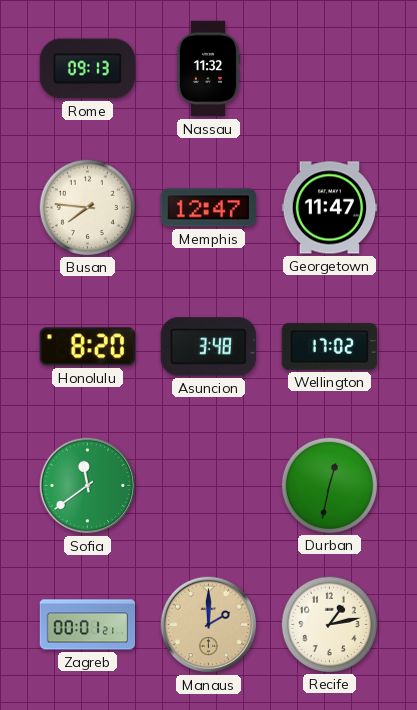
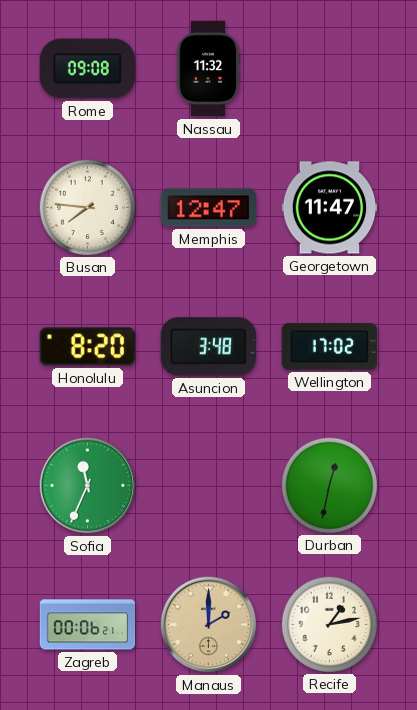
Rome: 09:13 -> 09:08 (87, 69)
Sofia: 11:39 -> 11:34 (88, 486)
Zagreb: 00:01 -> 00:06 (88, 625)
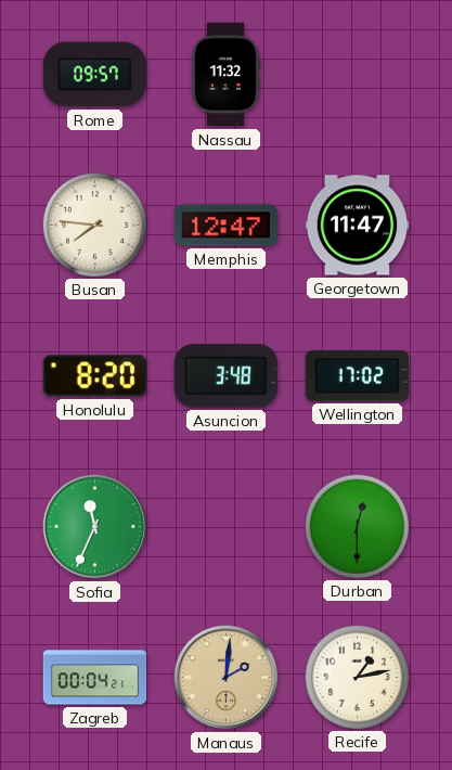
Rome: 09:08 -> 09:57 (94, 75)
Durban: 12:32 -> 12:30 (357, 526)
Zagreb: 00:06 -> 00:04 (95, 678)
Manaus: 2:00 -> 2:01 (227, 678)
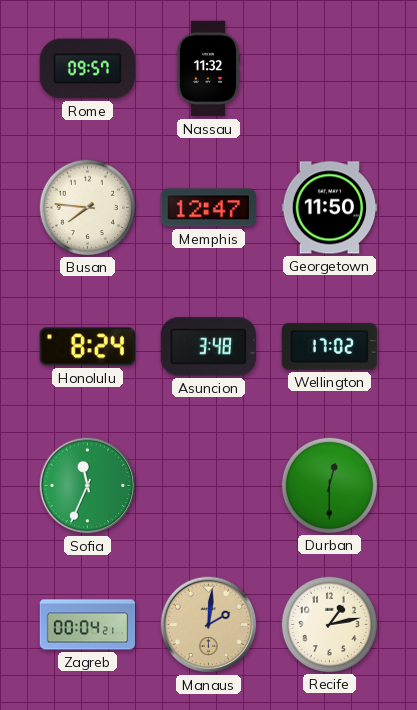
Georgetown: 11:47 -> 11:50 (330, 208)
Honolulu: 8:20 -> 8:24 (87, 347)
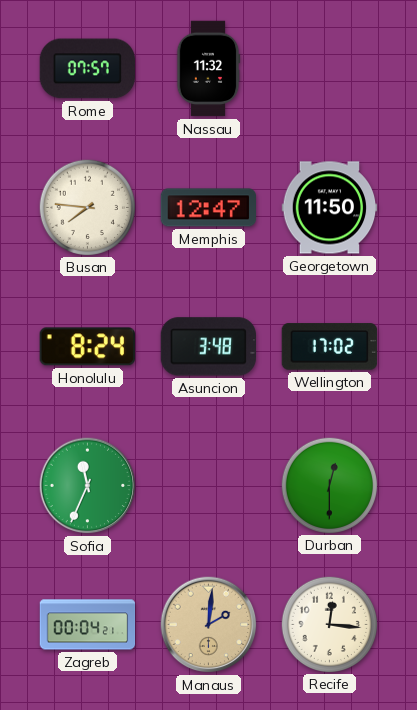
Rome: 09:57 -> 07:57 (87, 69)
Recife: 1:13 -> 12:16 (329, 624)
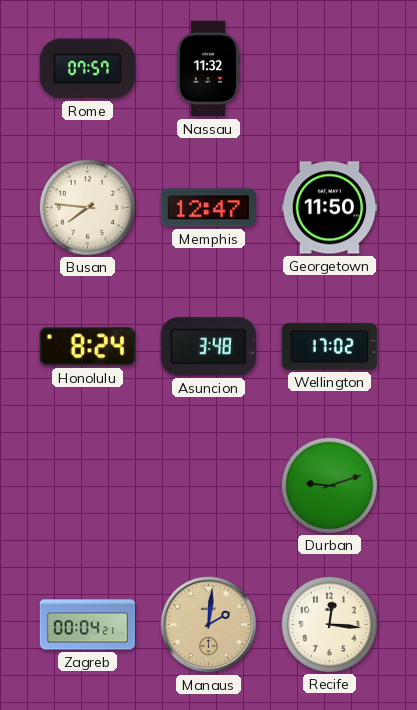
Sofia: 11:34 -> none (88, 486)
Durban: 12:30 -> 9:12 (329, 485)
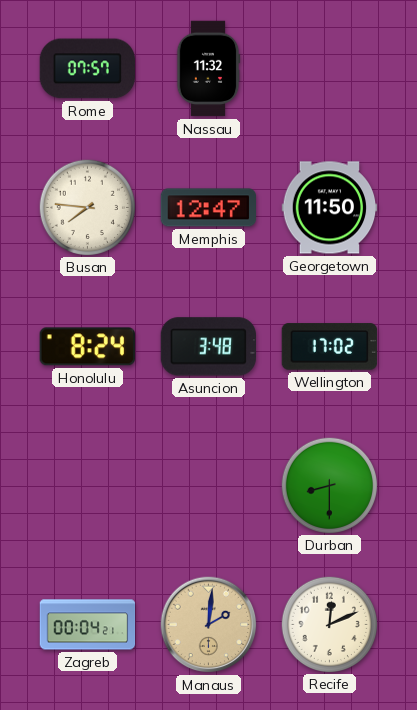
Durban: 9:12 -> 8:30 (329, 485)
Recife: 12:16 -> 12:11 (329, 624)
